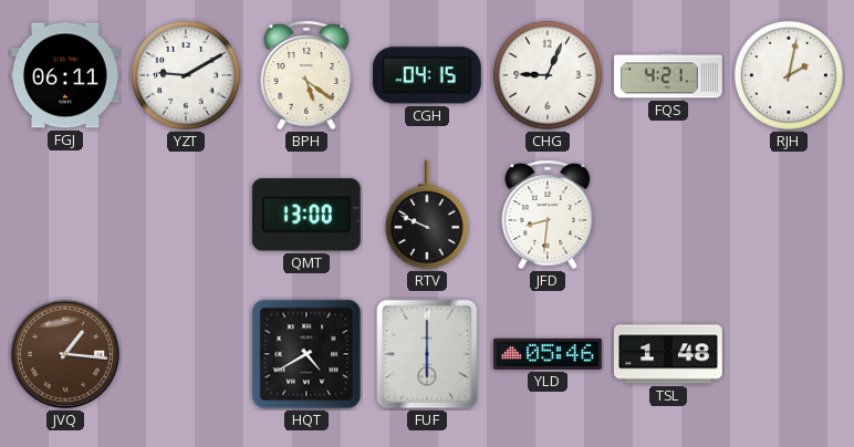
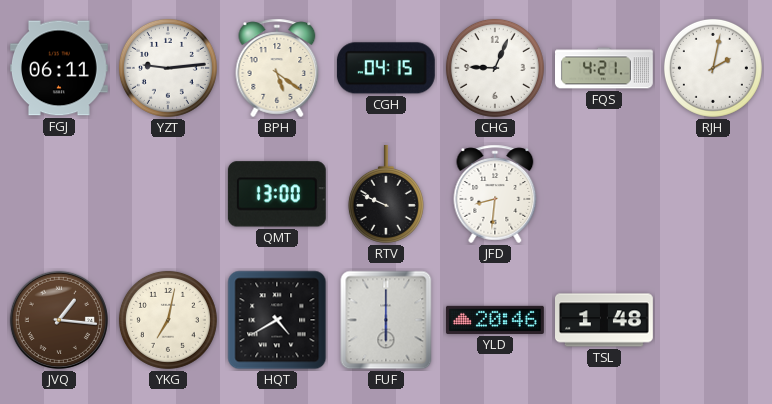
YZT: 9:10 -> 9:14 (168, 68)
YKG: none -> 7:02 (168, 320)
YLD: 05:46 -> 20:46 (496, 320)
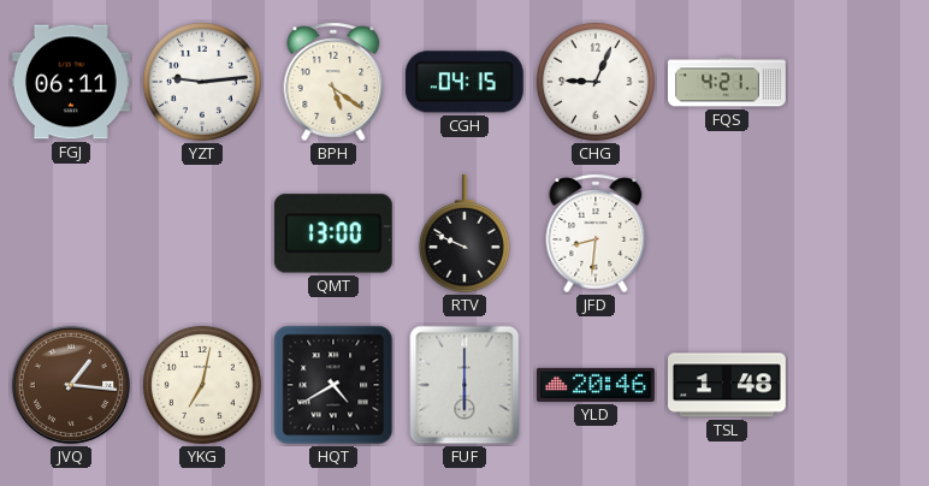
RJH: 2:02 -> none (713, 68)
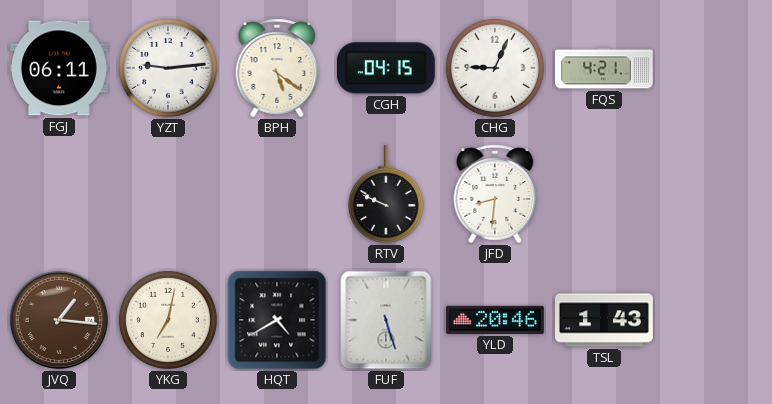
QMT: 13:00 -> none (333, 233)
FUF: 6:00 -> 5:27 (386, 320)
TSL: 1:48 -> 1:43 (605, 320)
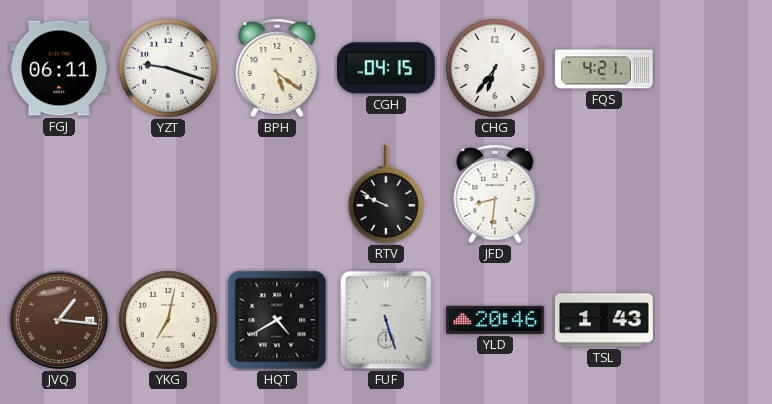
YZT: 9:14 -> 9:18 (168, 68)
CHG: 9:04 -> 6:36 (495, 68)
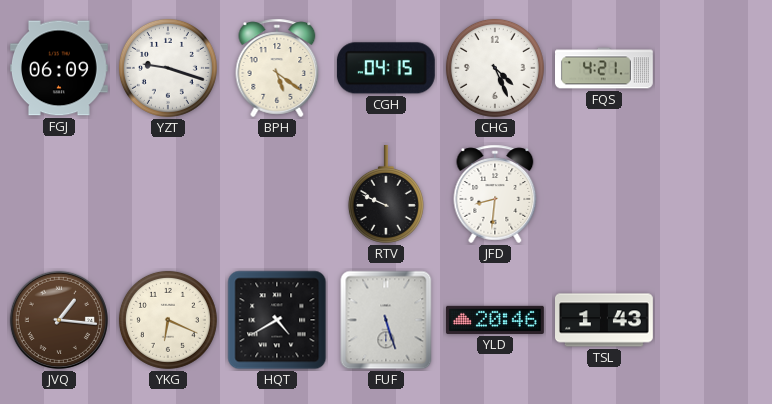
FGJ: 06:11 -> 06:09 (60, 68)
CHG: 6:36 -> 4:26 (495, 68)
YKG: 7:02 -> 6:19 (168, 320)
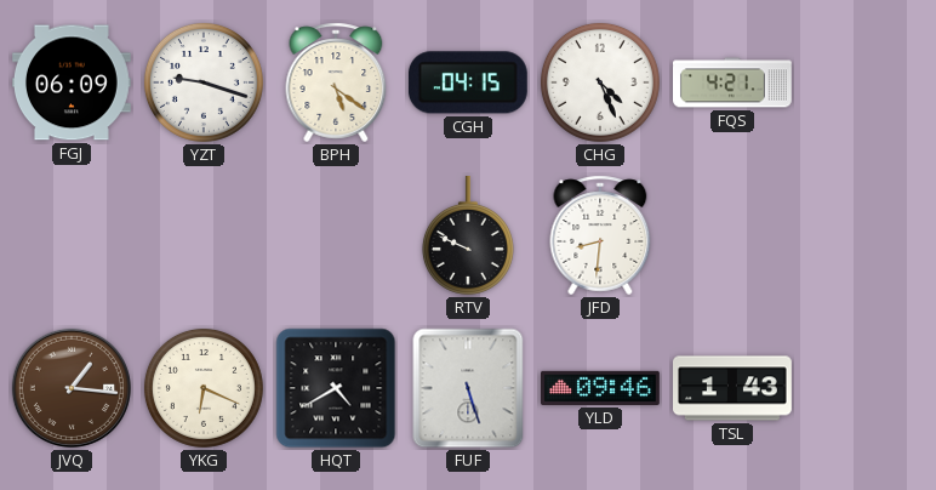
YLD: 20:46 -> 09:46 (601, 388)
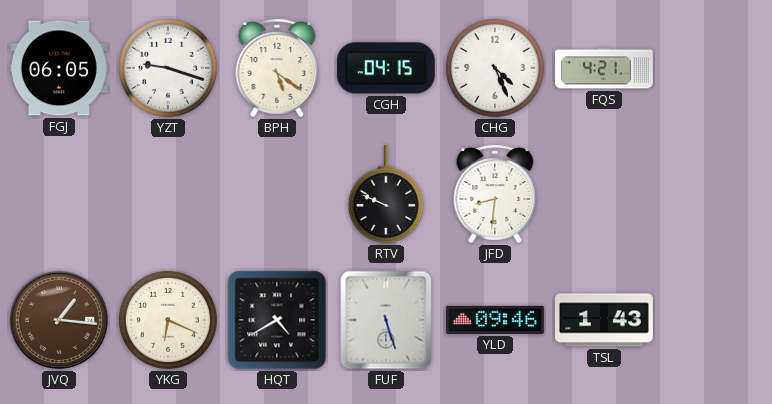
FGJ: 06:09 -> 06:05 (60, 68)
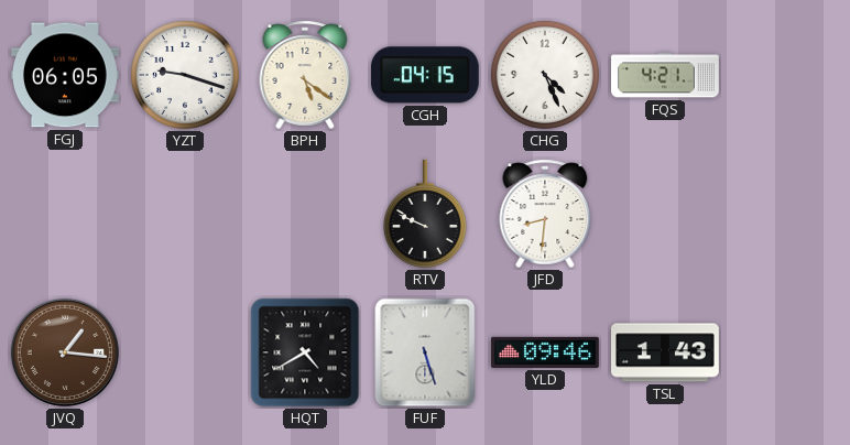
YKG: 6:19 -> none (168, 320)
